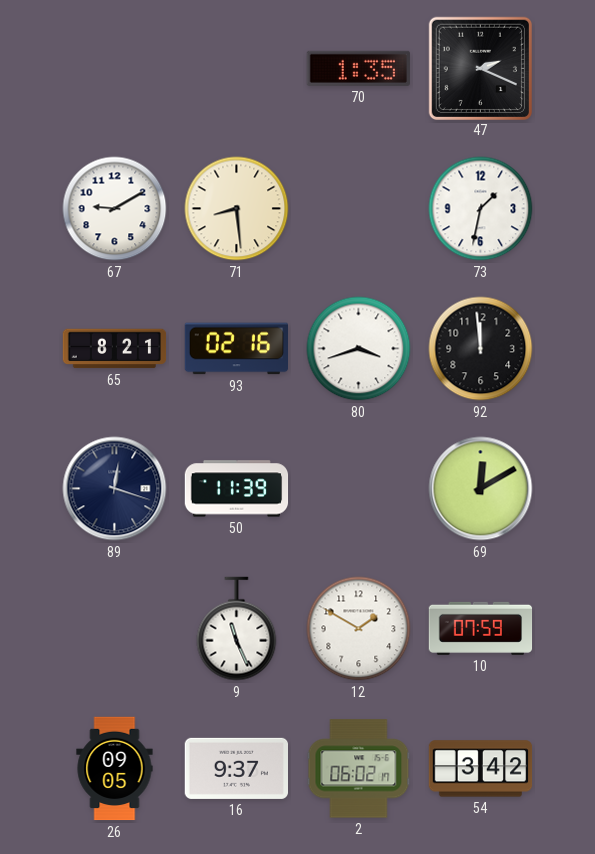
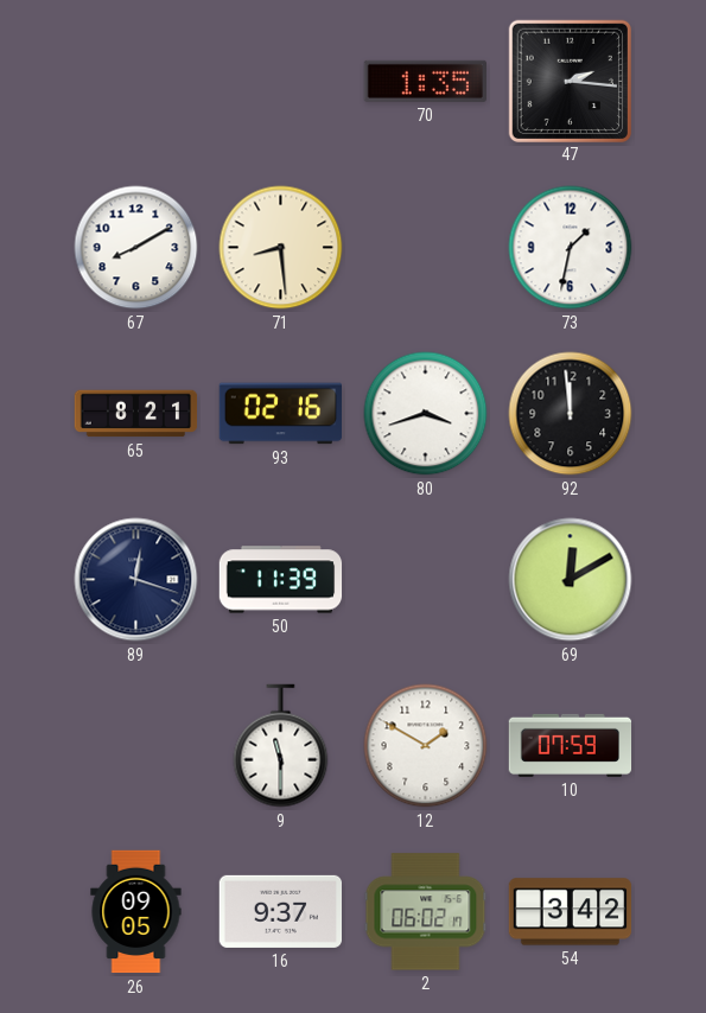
47: 2:19 -> 2:16 (570, 81)
67: 9:10 -> 8:10 (136, 248)
9: 11:26 -> 11:30 (281, 746)
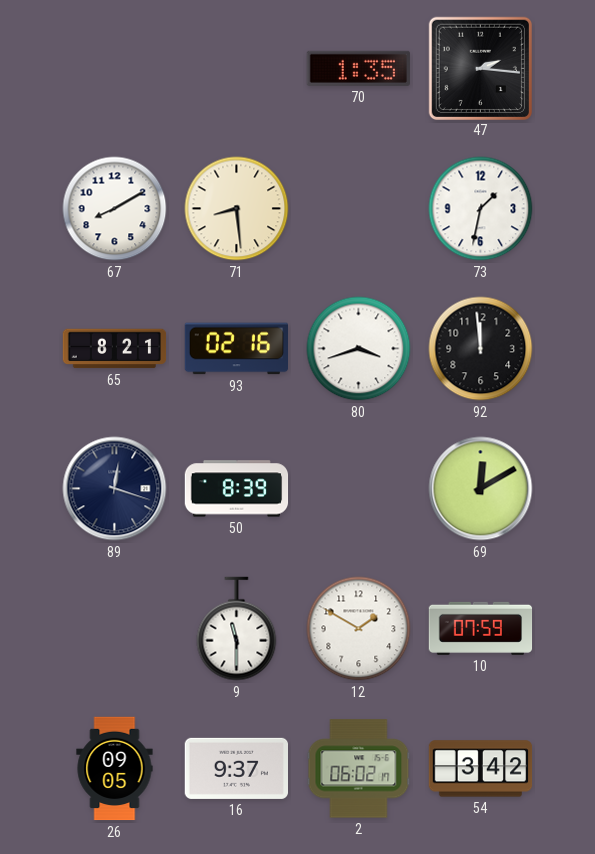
50: 11:39 -> 8:39 (237, 489)
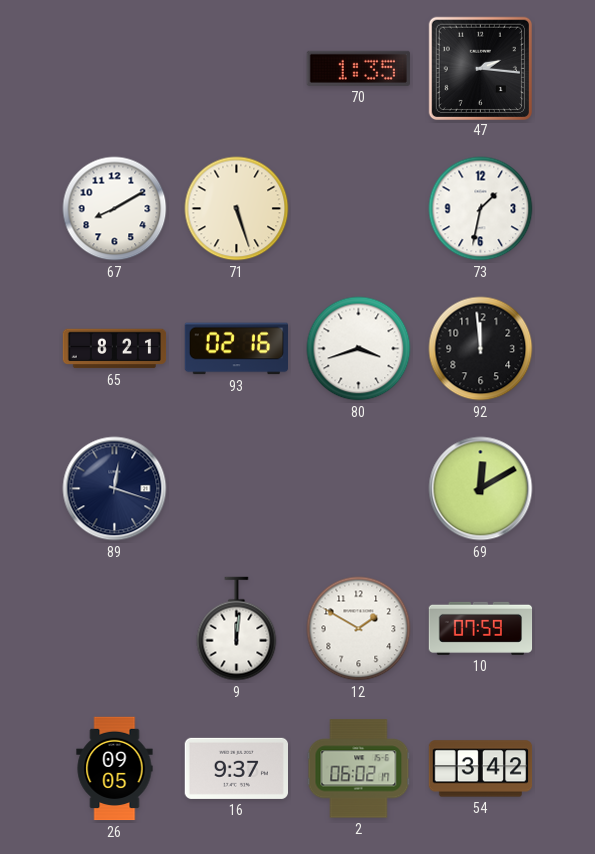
71: 8:29 -> 5:27 (237, 209)
50: 8:39 -> none (237, 489)
9: 11:30 -> 12:01 (237, 629)
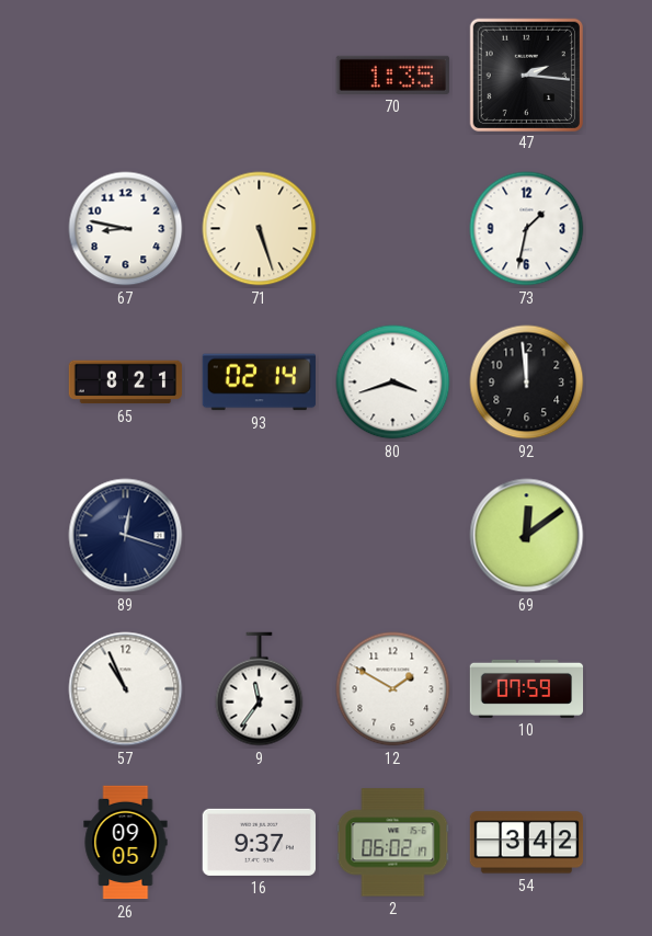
67: 8:10 -> 8:47 (126, 229)
93: 02:16 -> 02:14 (259, 383)
69: 12:10 -> 12:09 (527, 536)
57: none -> 10:56 (126, 689)
9: 12:01 -> 11:36 (260, 689)
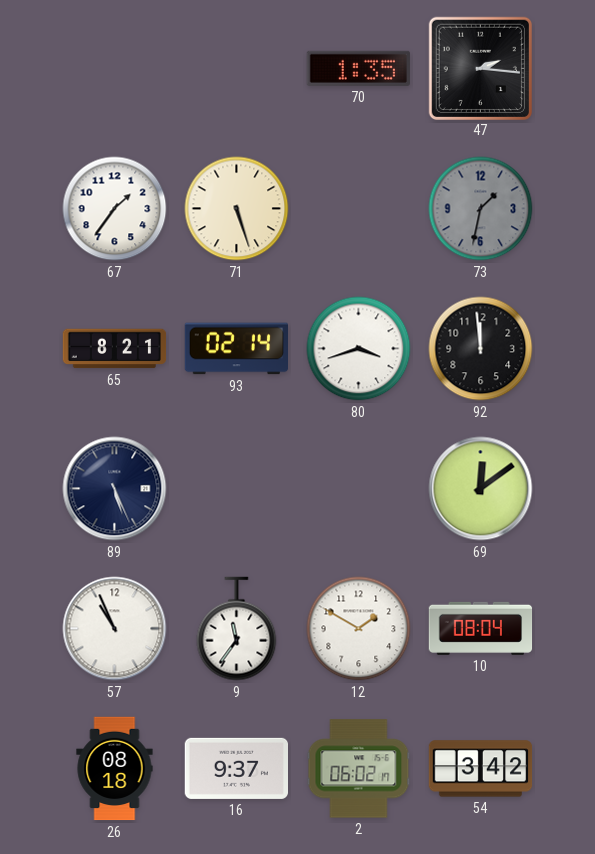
67: 8:47 -> 1:36 (115, 209)
73 dial: white -> grey (481, 209)
89: 12:18 -> 5:26 (115, 489)
10: 07:59 -> 08:04 (481, 628)
26: 09:05 -> 08:18 (115, 769)
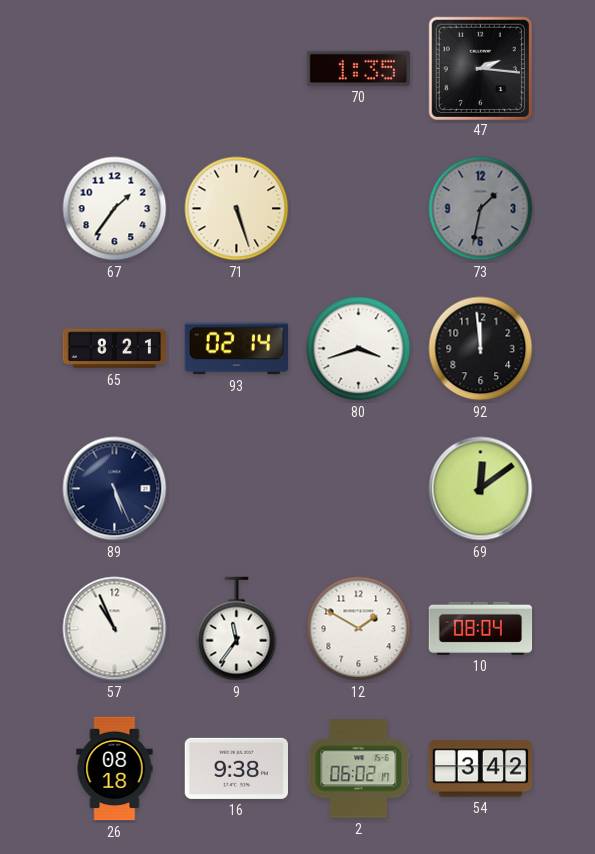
16: 9:37 -> 9:38 (236, 768)
